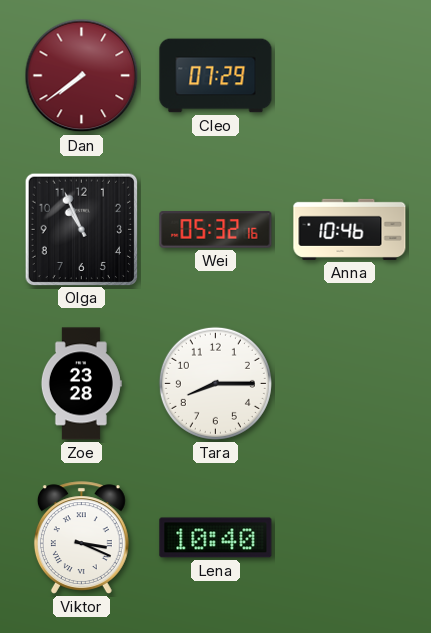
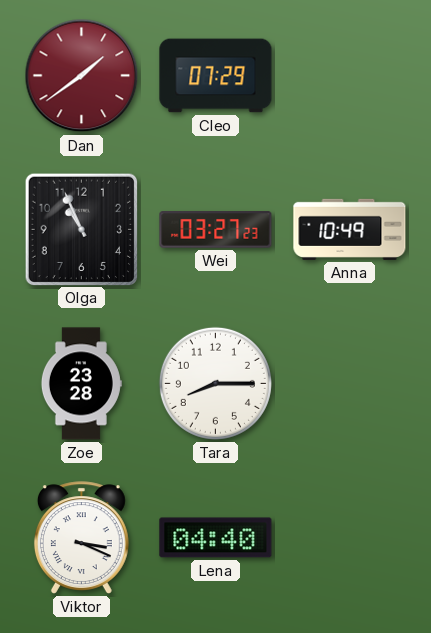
Dan: 7:39 -> 1:39 (82, 76)
Wei: 05:32 -> 03:27 (216, 230)
Anna: 10:46 -> 10:49 (350, 229)
Lena: 10:40 -> 04:40 (216, 538)
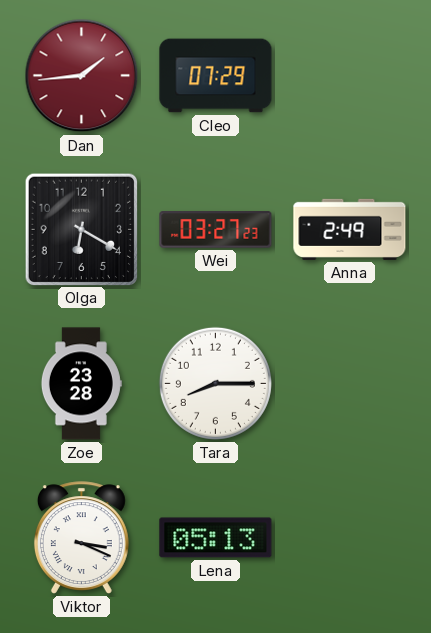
Dan: 1:39 -> 1:44 (82, 76)
Olga: 10:56 -> 6:20 (81, 229)
Anna: 10:49 -> 2:49 (350, 229)
Lena: 04:40 -> 05:13 (216, 538)
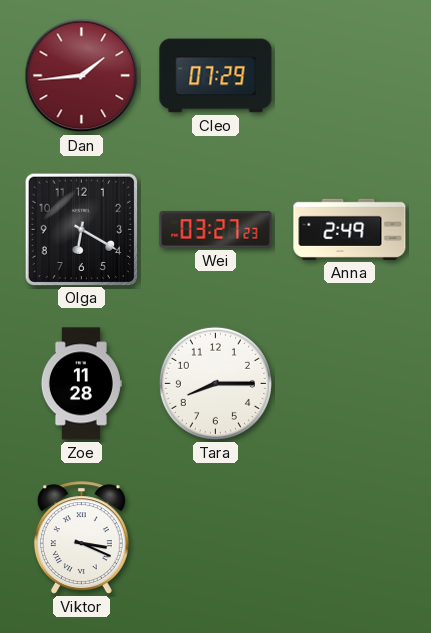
Zoe: 23:28 -> 11:28 (81, 384)
Lena: 05:13 -> none (216, 538)
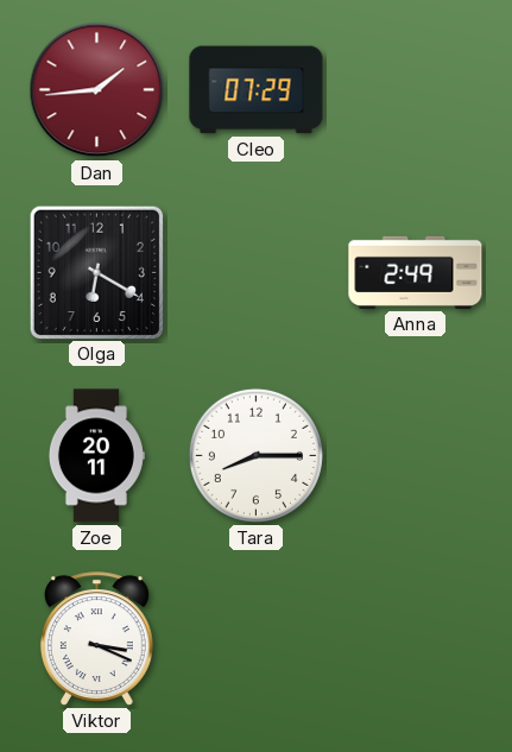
Wei: 03:27 -> none (216, 230)
Zoe: 11:28 -> 20:11 (96, 456)
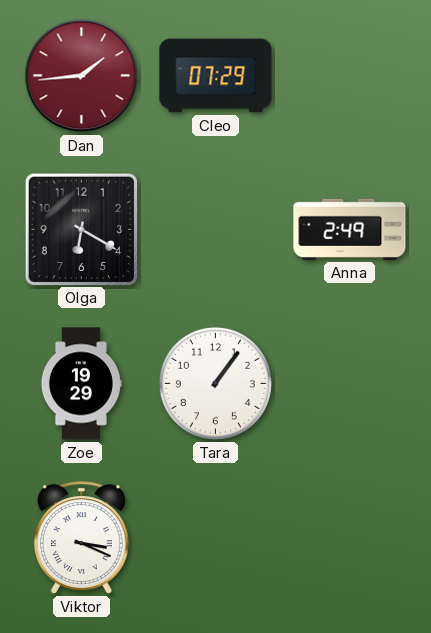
Zoe: 20:11 -> 19:29 (81, 384)
Tara: 8:15 -> 1:06 (215, 383)
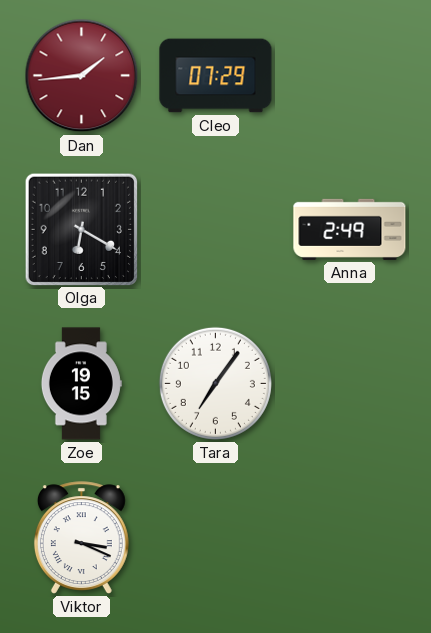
Zoe: 19:29 -> 19:15 (81, 384)
Tara: 1:06 -> 7:06 (215, 383)
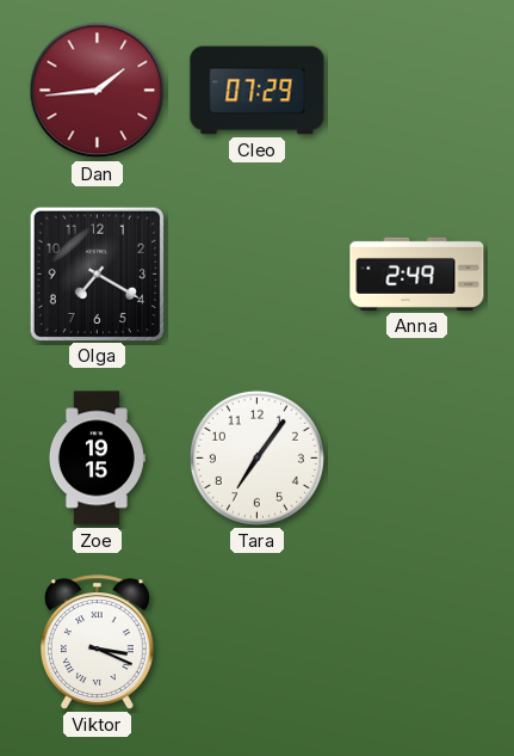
Olga: 6:20 -> 7:20 (97, 273)
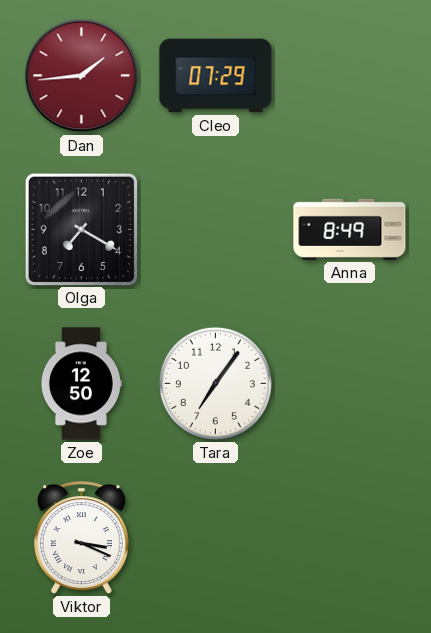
Anna: 2:49 -> 8:49 (350, 229)
Zoe: 19:15 -> 12:50 (81, 384)
